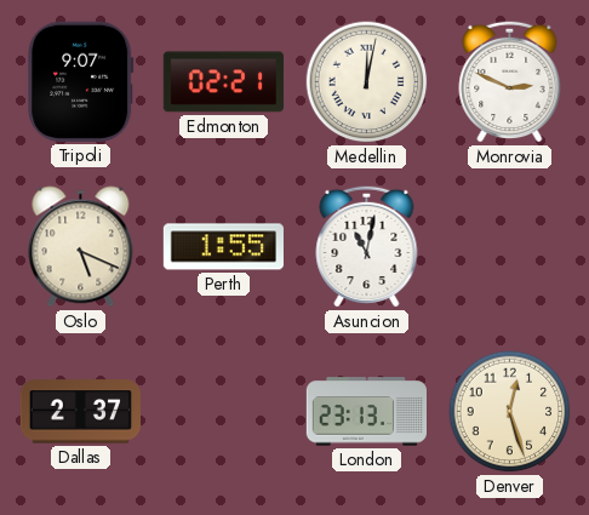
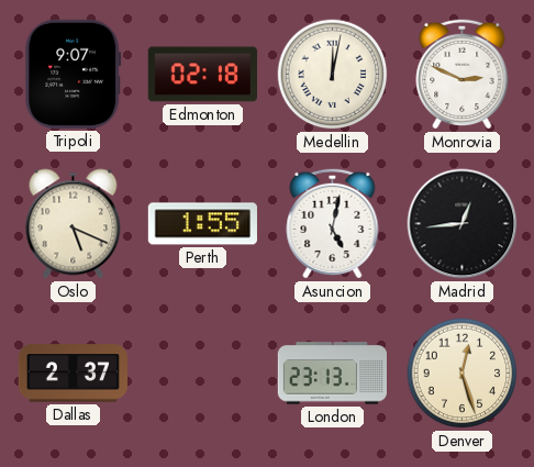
Edmonton: 02:21 -> 02:18 (202, 75)
Asuncion: 11:02 -> 5:02 (333, 223)
Madrid: none -> 12:44 (463, 224)
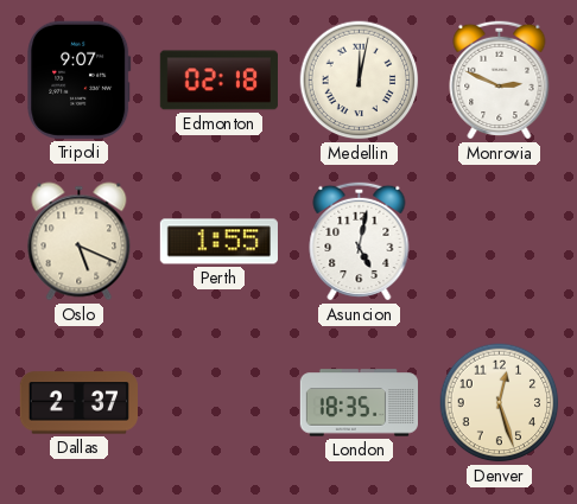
Madrid: 12:44 -> none (463, 224)
London: 23:13 -> 18:35 (359, 403)
